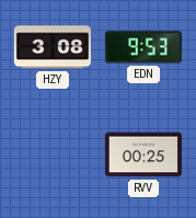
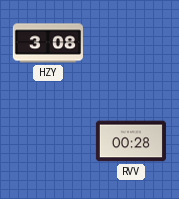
EDN: 9:53 -> none (143, 47)
RVV: 00:25 -> 00:28 (131, 141)
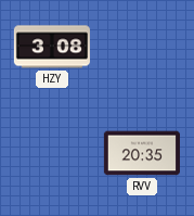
RVV: 00:28 -> 20:35 (142, 153)
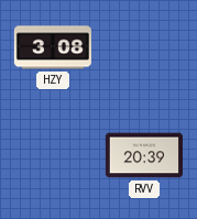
RVV: 20:35 -> 20:39 (144, 155)
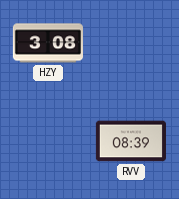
RVV: 20:39 -> 08:39 (131, 141)
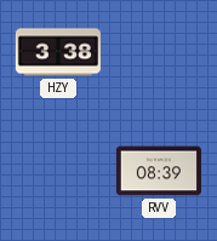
HZY: 3:08 -> 3:38 (58, 52)
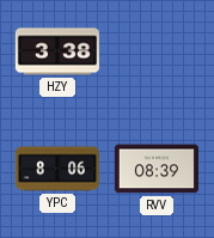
YPC: none -> 8:06 (57, 169)
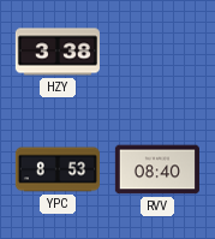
YPC: 8:06 -> 8:53 (58, 169)
RVV: 08:39 -> 08:40 (157, 169)
